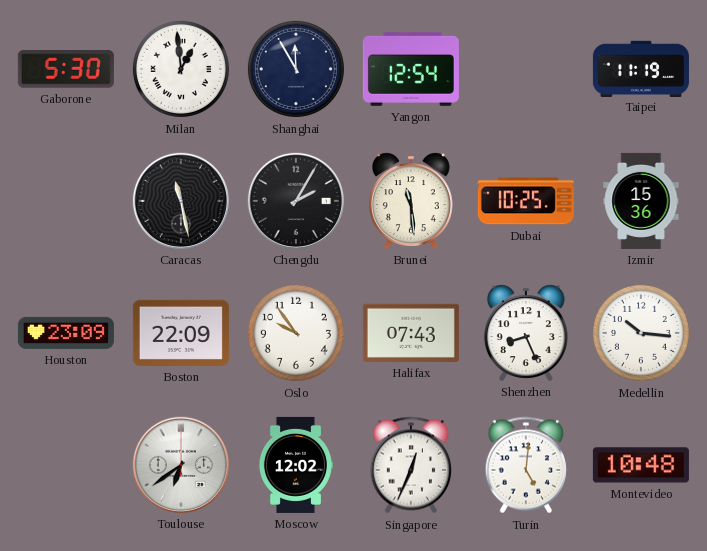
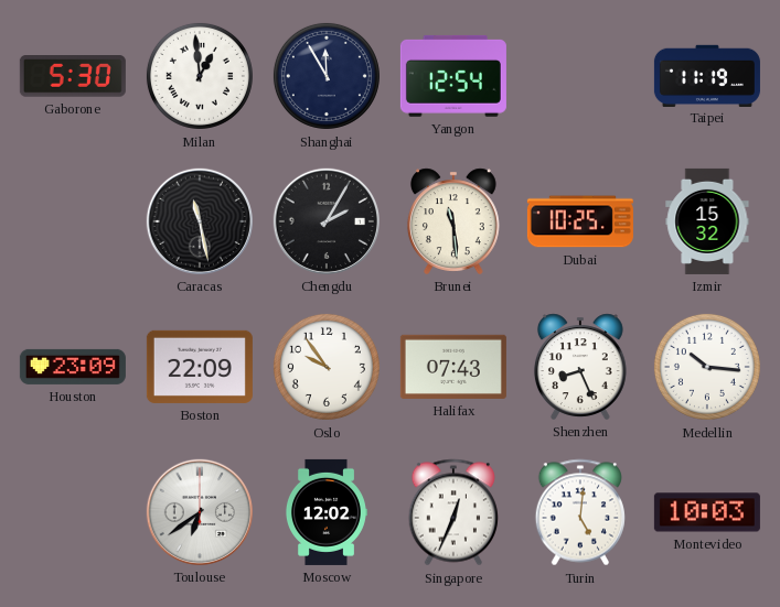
Izmir: 15:36 -> 15:32 (707, 221)
Montevideo: 10:48 -> 10:03 (707, 512)
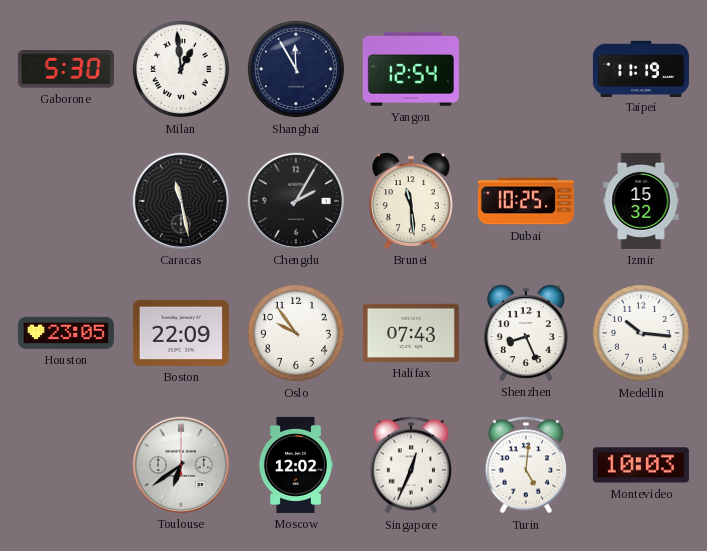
Houston: 23:09 -> 23:05 (66, 333)
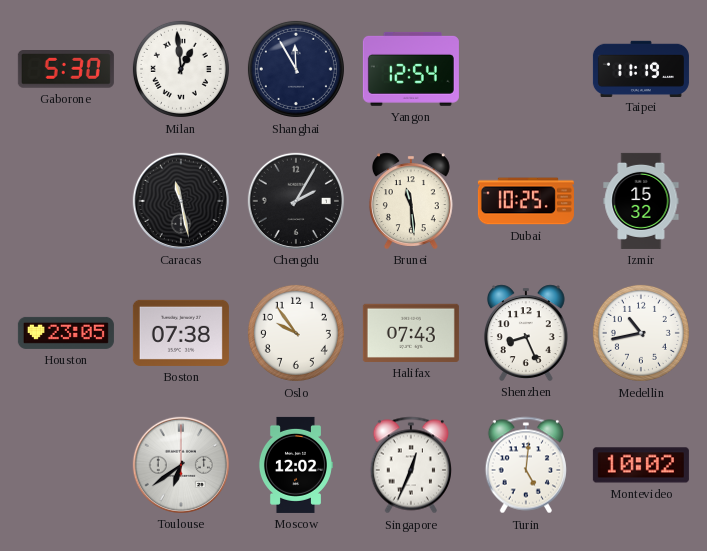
Boston: 22:09 -> 07:38 (181, 333)
Medellin: 10:16 -> 10:43 (641, 333)
Montevideo: 10:03 -> 10:02 (641, 465)
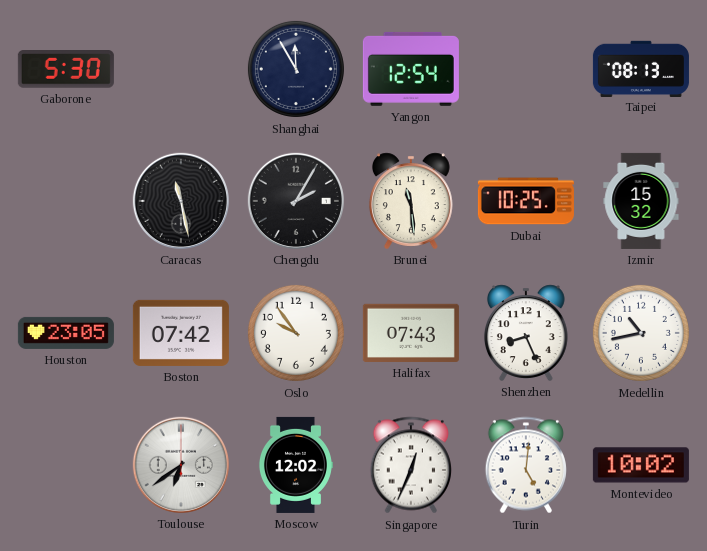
Milan: 12:59 -> none (181, 69)
Taipei: 11:19 -> 08:13 (641, 68)
Boston: 07:38 -> 07:42 (181, 333)
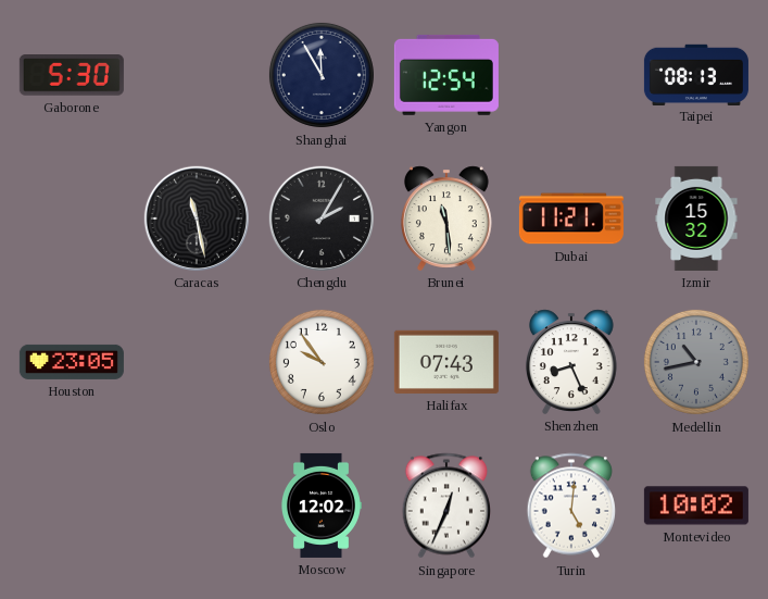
Dubai: 10:25 -> 11:21 (571, 219)
Boston: 07:42 -> none (181, 333)
Medellin dial: white -> grey (696, 362)
Toulouse: 6:39 -> none (181, 465)
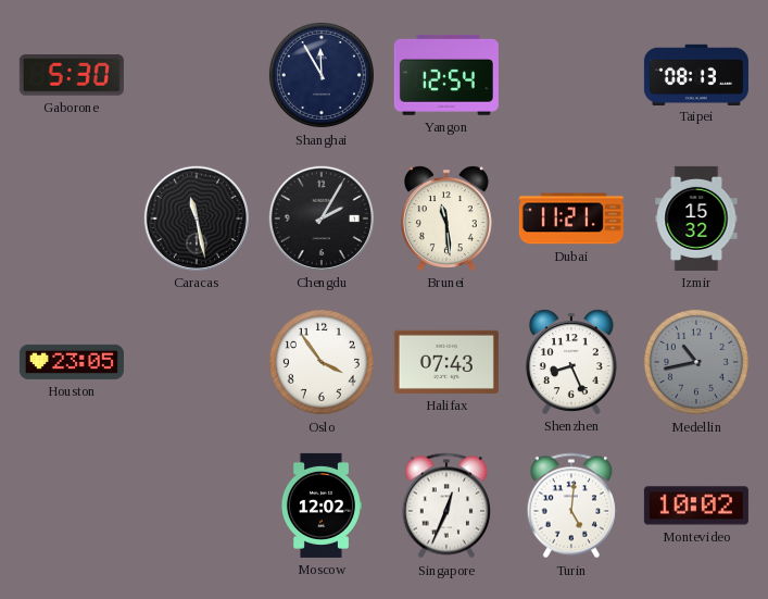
Oslo: 9:54 -> 3:54 (322, 362)
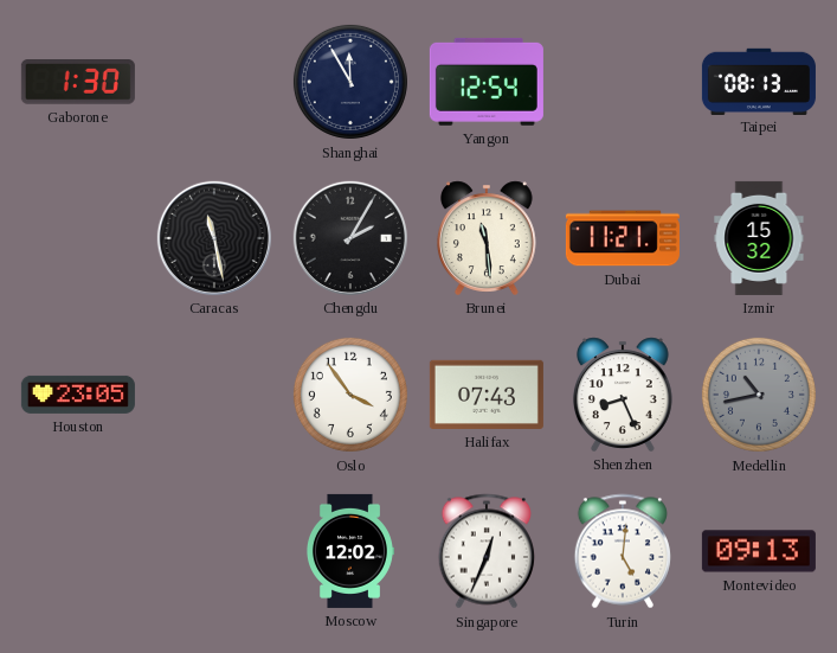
Gaborone: 5:30 -> 1:30 (78, 83)
Montevideo: 10:02 -> 09:13 (759, 551)
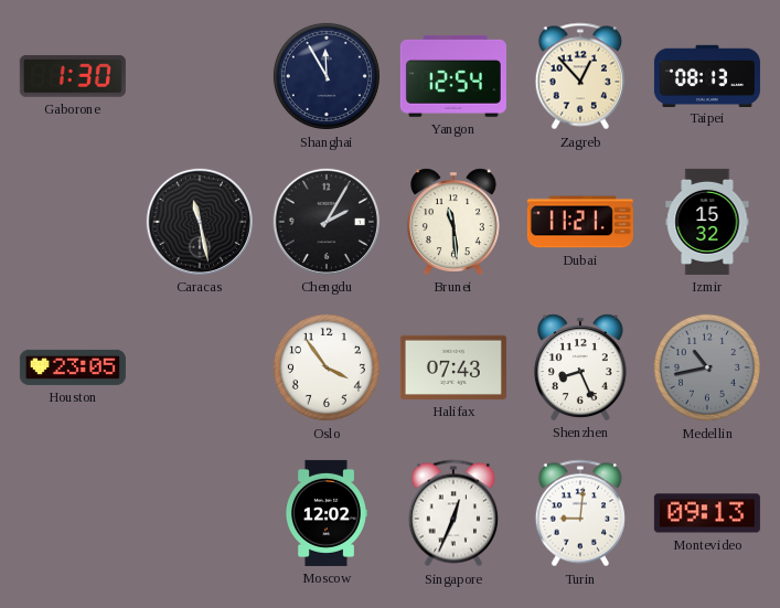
Zagreb: none -> 12:53 (579, 76)
Turin: 5:01 -> 9:01 (579, 513)
